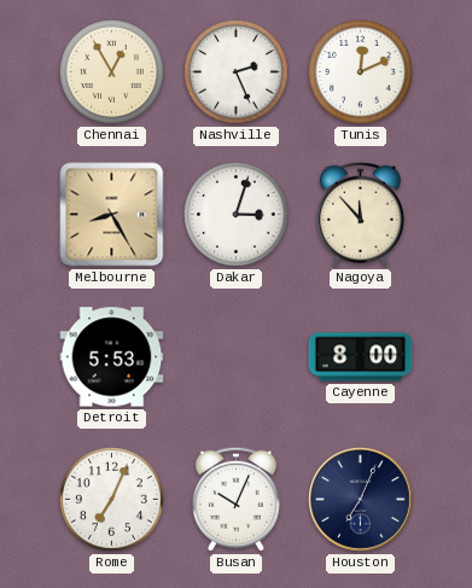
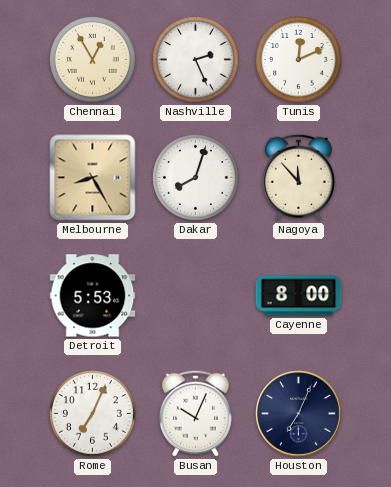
Dakar: 3:03 -> 8:03 (196, 178)
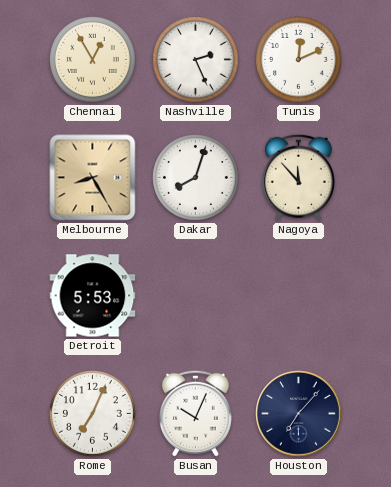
Cayenne: 8:00 -> none (299, 296)
Houston: 7:04 -> 7:07 (299, 414)
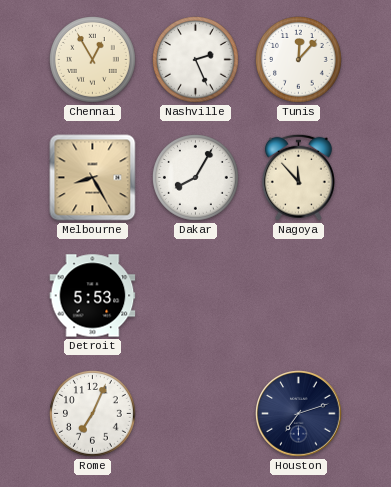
Tunis: 12:11 -> 12:07 (299, 60)
Dakar: 8:03 -> 8:05 (196, 178)
Busan: 10:04 -> none (195, 413)
Houston: 7:07 -> 7:12 (299, 414)
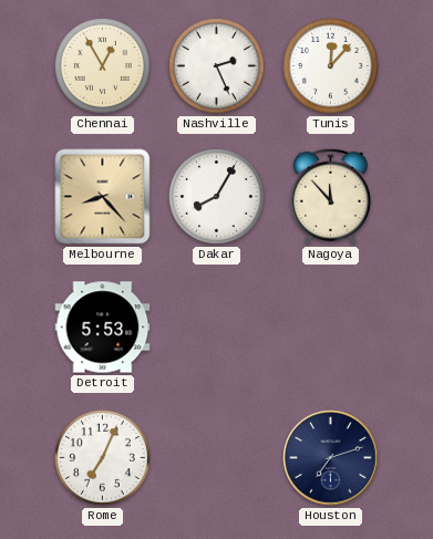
Melbourne: 8:25 -> 8:23 (103, 197)
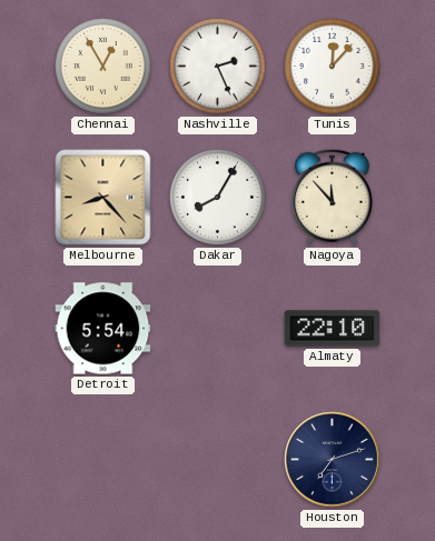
Detroit: 5:53 -> 5:54 (103, 329)
Almaty: none -> 22:10 (333, 329)
Rome: 7:04 -> none (103, 458)
